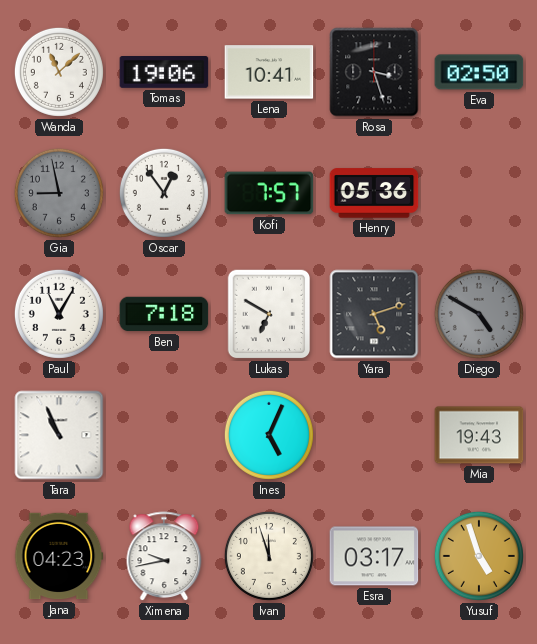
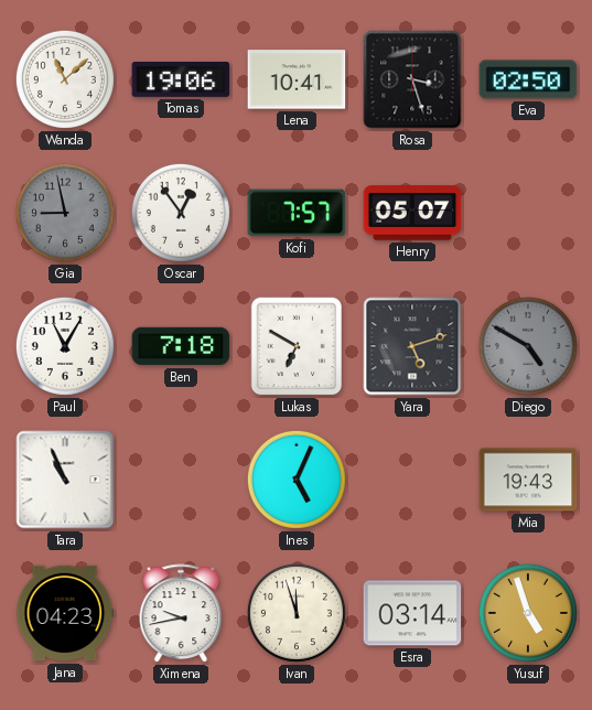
Henry: 05:36 -> 05:07 (412, 213)
Esra: 03:17 -> 03:14 (412, 613)
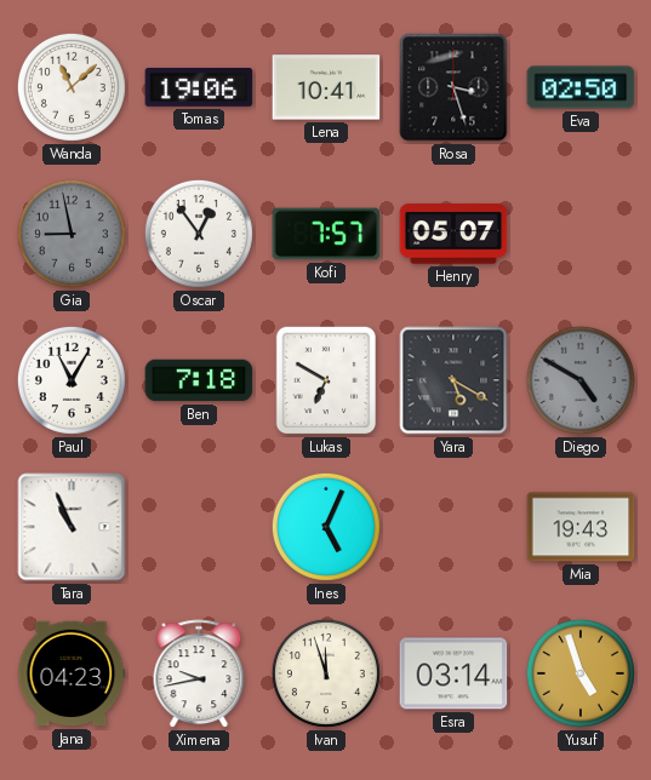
Yara: 5:12 -> 5:20 (453, 380)
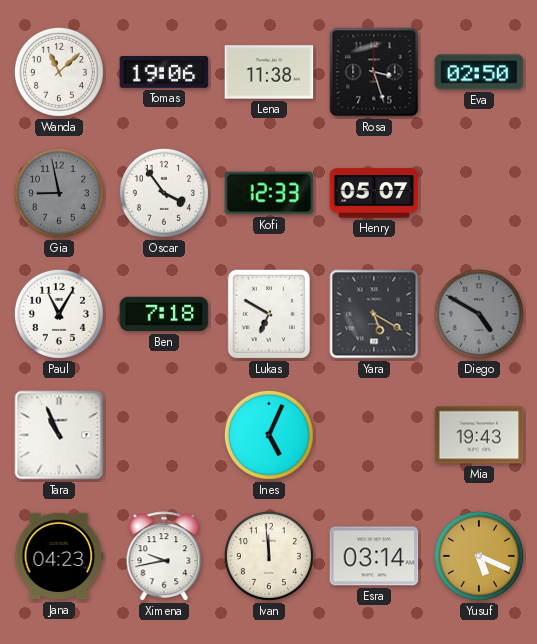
Lena: 10:41 -> 11:38 (269, 72)
Oscar: 12:54 -> 3:54 (164, 193)
Kofi: 7:57 -> 12:33 (269, 193)
Ivan: 11:57 -> 11:59 (269, 556)
Yusuf: 4:57 -> 5:19 (479, 556)
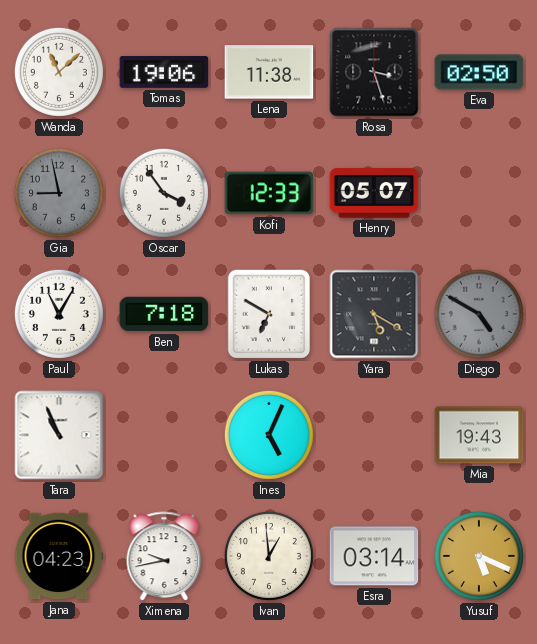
Ivan: 11:59 -> 12:59 (269, 556)
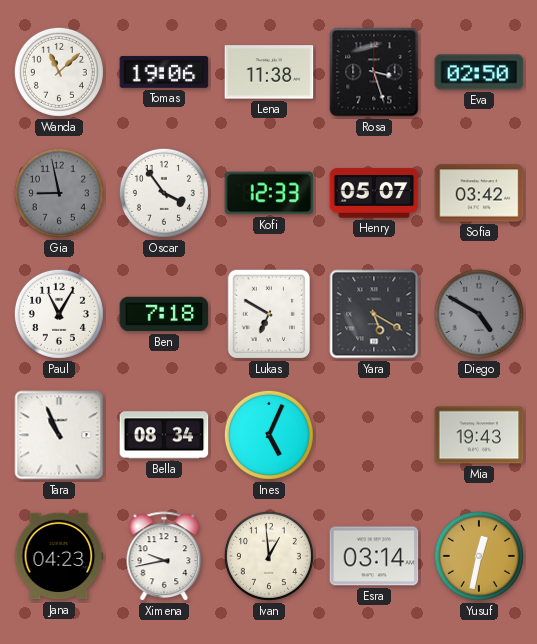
Sofia: none -> 03:42 (479, 193)
Bella: none -> 08:34 (164, 435)
Yusuf: 5:19 -> 12:32 (479, 556)
